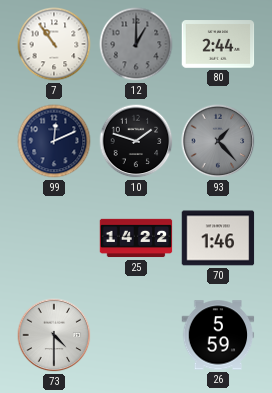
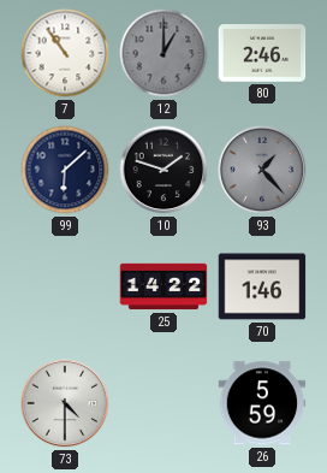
80: 2:44 -> 2:46 (262, 53)
99: 12:11 -> 6:08 (65, 170)
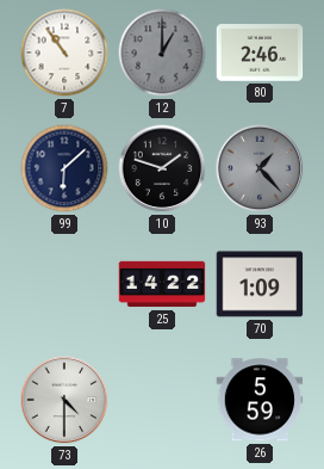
70: 1:46 -> 1:09 (260, 284)
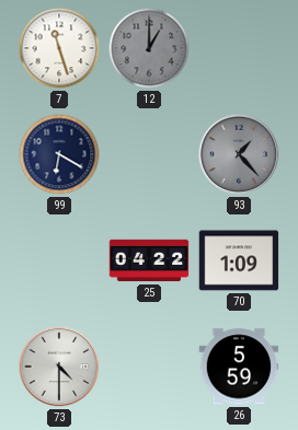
7: 10:54 -> 11:27 (59, 48)
80: 2:46 -> none (260, 53)
99: 6:08 -> 6:20 (59, 154)
10: 1:48 -> none (162, 168)
25: 14:22 -> 04:22 (149, 260)
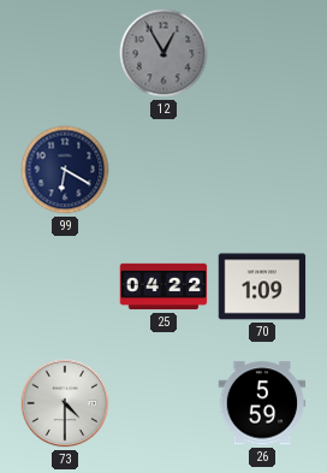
7: 11:27 -> none (59, 48)
12: 1:00 -> 12:55 (163, 53)
93: 1:23 -> none (239, 154)
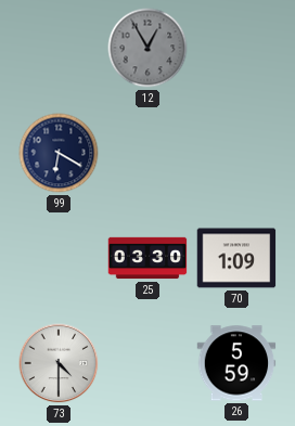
25: 04:22 -> 03:30 (147, 258)
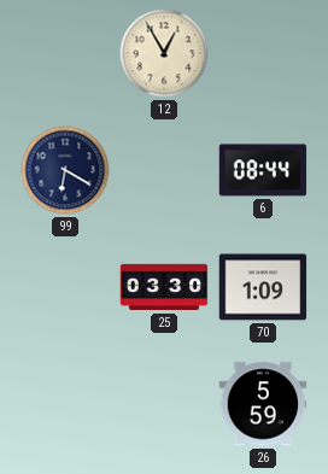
12 dial: grey -> cream (164, 53)
6: none -> 08:44 (263, 170)
73: 4:30 -> none (59, 363)
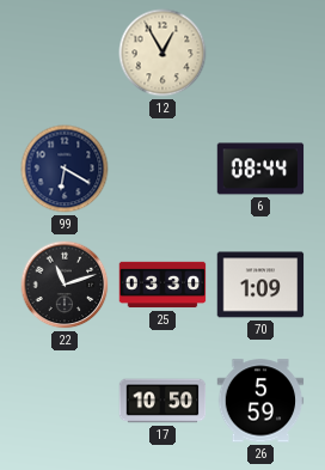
22: none -> 11:12 (65, 285)
17: none -> 10:50 (162, 401)
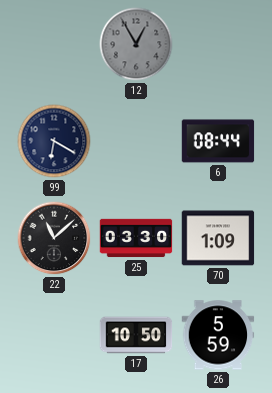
12 dial: cream -> grey (136, 44)
22: 11:12 -> 11:08 (54, 238)
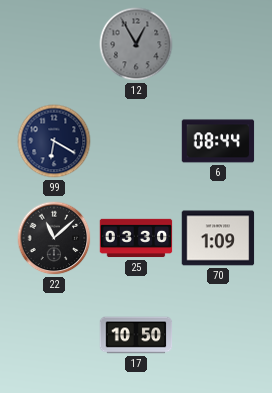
26: 5:59 -> none (218, 335)
